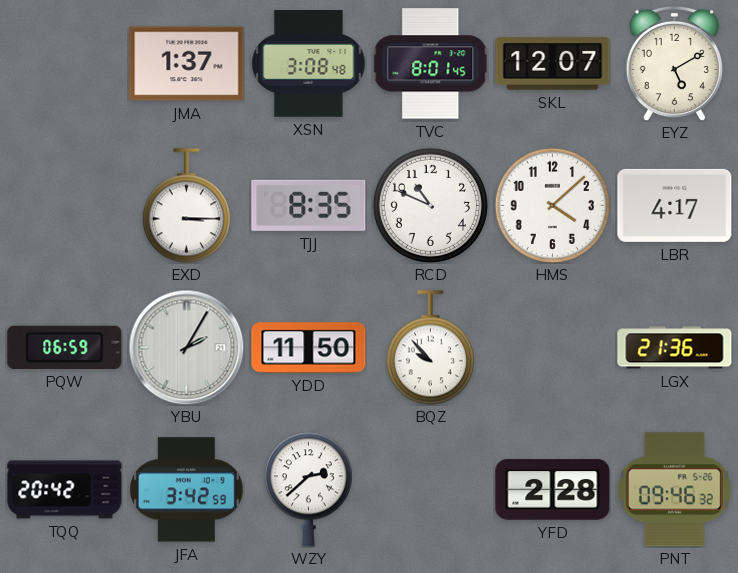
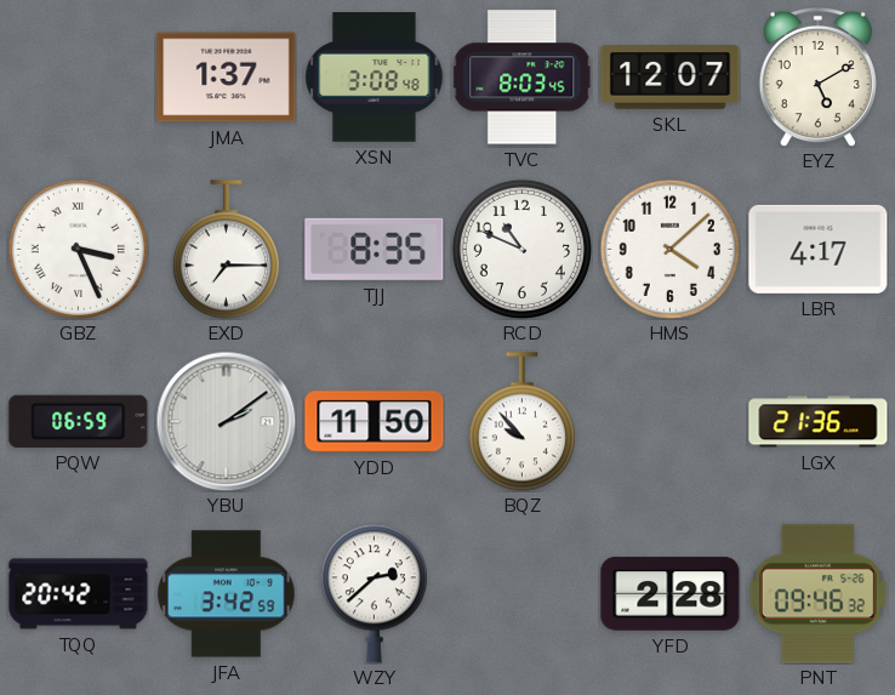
TVC: 8:01 -> 8:03 (523, 78)
GBZ: none -> 3:26 (78, 249)
EXD: 3:15 -> 7:15 (226, 250)
YBU: 2:05 -> 2:09 (226, 421)
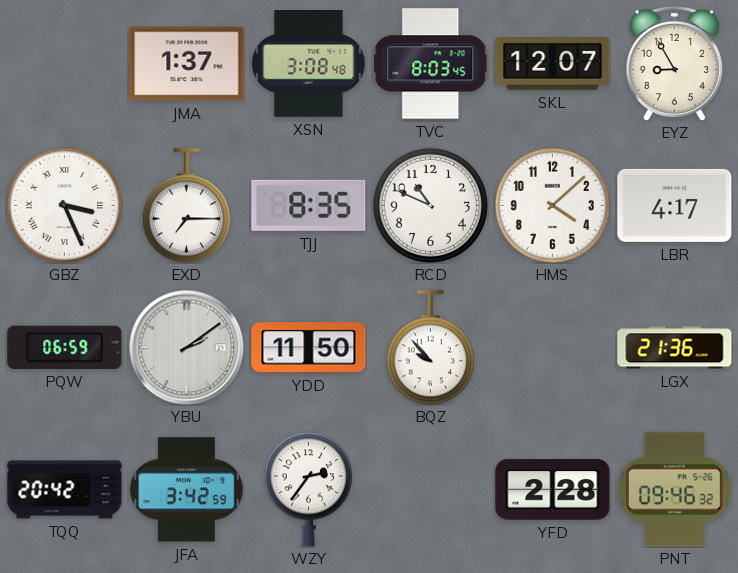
EYZ: 5:10 -> 8:55 (674, 63)
WZY: 2:38 -> 2:36 (308, 490)
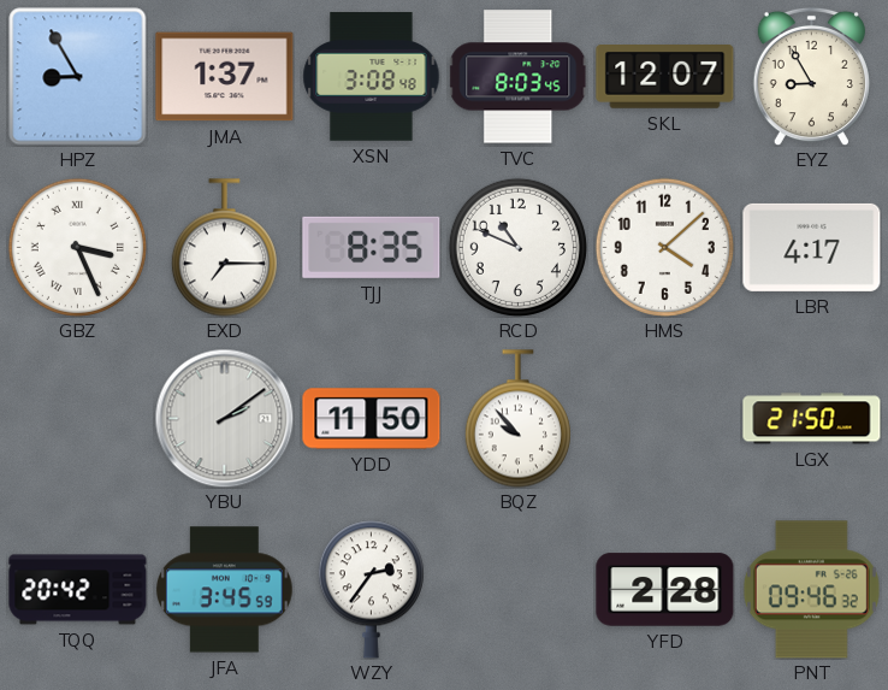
HPZ: none -> 8:55 (78, 77)
PQW: 06:59 -> none (65, 347)
LGX: 21:36 -> 21:50 (812, 419)
JFA: 3:42 -> 3:45 (225, 590)
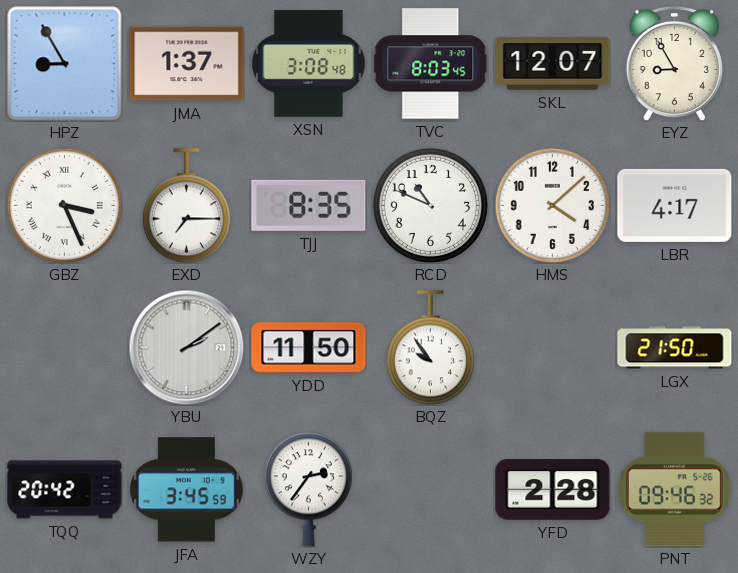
BQZ: 9:53 -> 9:54 (430, 348)
